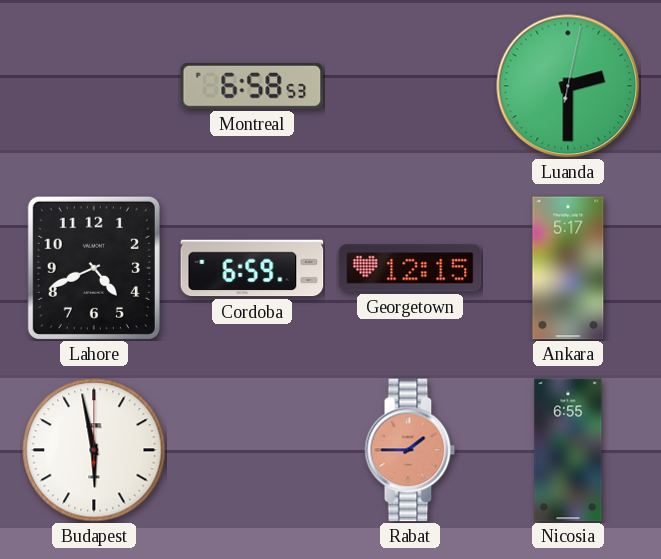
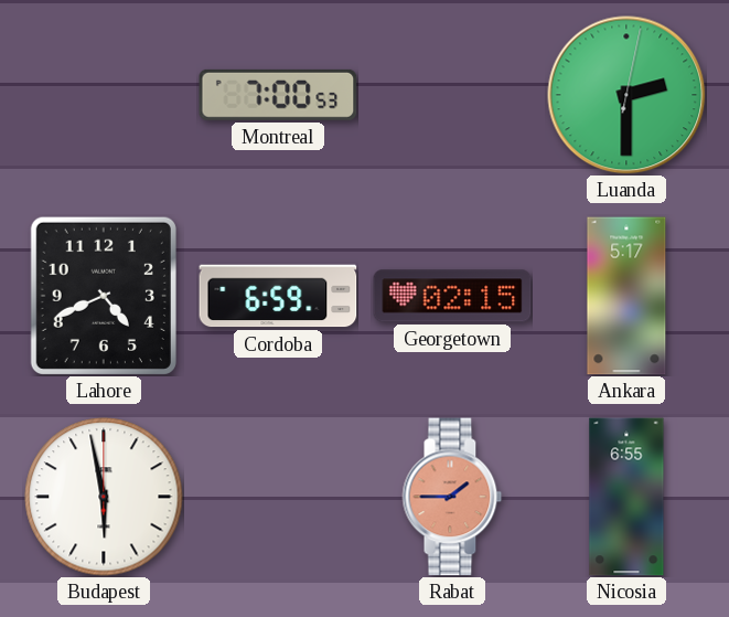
Montreal: 6:58 -> 7:00 (278, 95)
Georgetown: 12:15 -> 02:15 (452, 296)
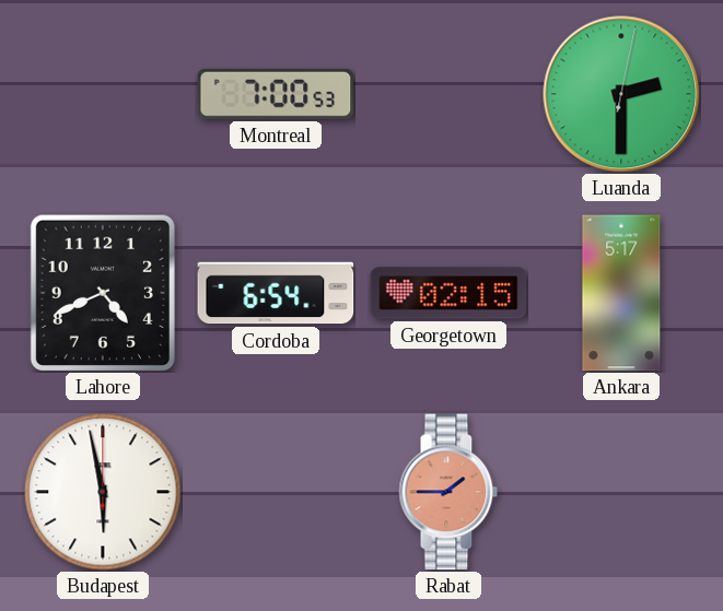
Cordoba: 6:59 -> 6:54 (276, 293)
Nicosia: 6:55 -> none (626, 497)
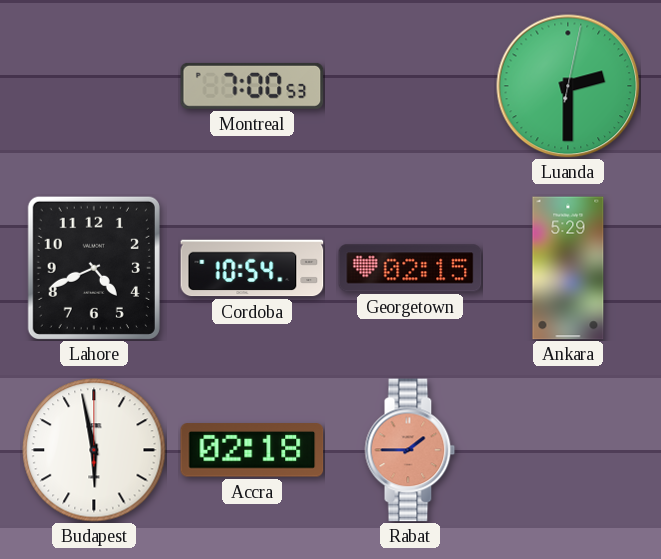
Cordoba: 6:54 -> 10:54 (252, 268)
Ankara: 5:17 -> 5:29 (568, 268)
Accra: none -> 02:18 (252, 450)
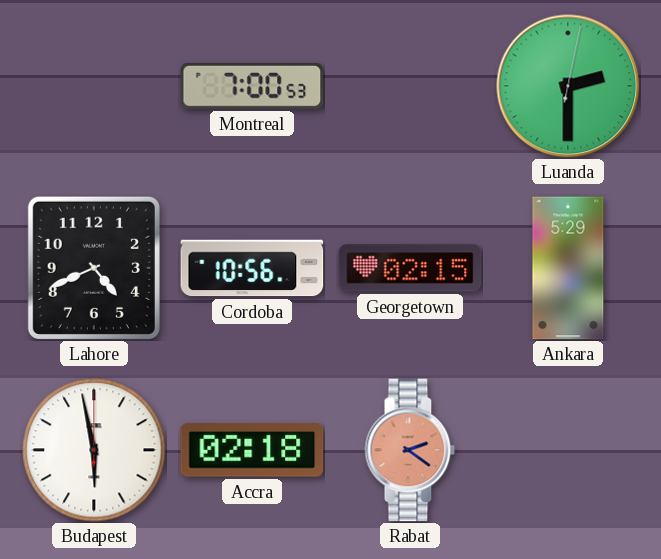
Cordoba: 10:54 -> 10:56 (252, 268)
Rabat: 1:45 -> 2:21 (410, 450)
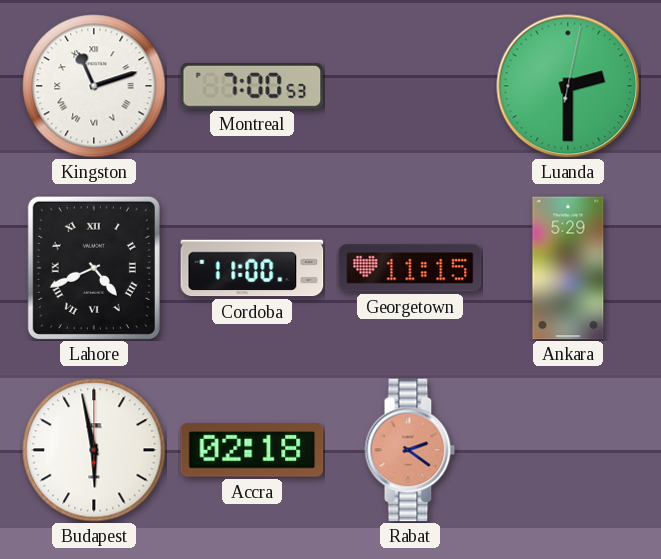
Kingston: none -> 11:12 (94, 86)
Lahore numerals: Arabic -> Roman (94, 268)
Cordoba: 10:56 -> 11:00 (252, 268)
Georgetown: 02:15 -> 11:15 (410, 268)
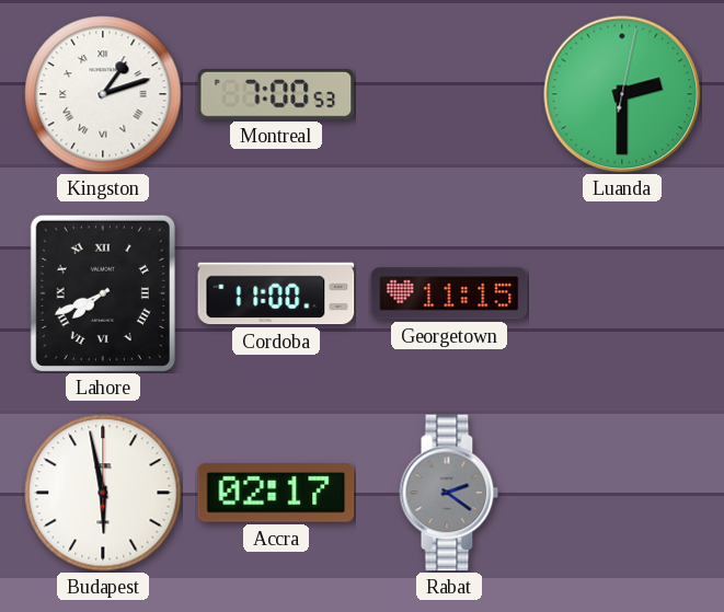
Kingston: 11:12 -> 1:12 (103, 94)
Lahore: 4:41 -> 7:41 (103, 293)
Ankara: 5:29 -> none (568, 268)
Accra: 02:18 -> 02:17 (276, 493)
Rabat dial: salmon -> grey (449, 493)
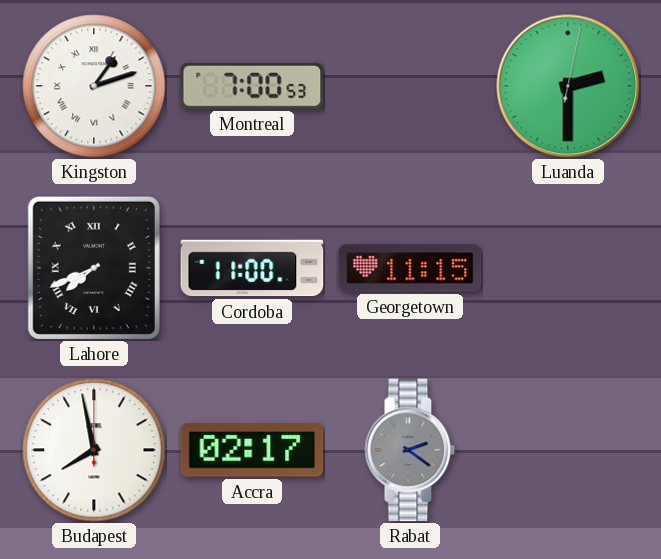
Budapest: 5:58 -> 7:58 (94, 450)
